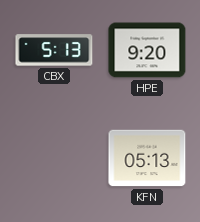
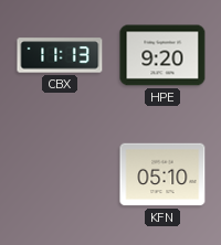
CBX: 5:13 -> 11:13 (60, 55)
KFN: 05:13 -> 05:10 (162, 174)
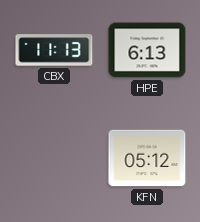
HPE: 9:20 -> 6:13 (147, 50)
KFN: 05:10 -> 05:12 (147, 158)
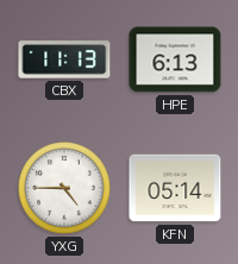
YXG: none -> 4:45 (64, 188)
KFN: 05:12 -> 05:14 (175, 188)
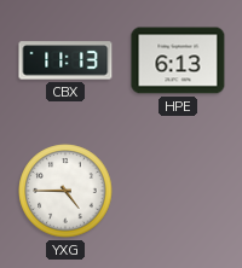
KFN: 05:14 -> none (175, 188)
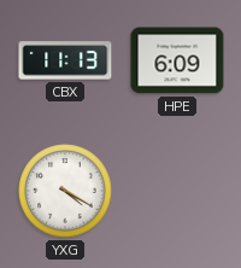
HPE: 6:13 -> 6:09 (177, 60)
YXG: 4:45 -> 4:20 (65, 191)
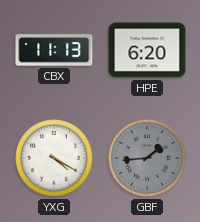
HPE: 6:09 -> 6:20 (147, 50)
GBF: none -> 1:44 (147, 158)
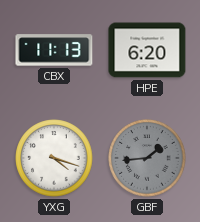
YXG: 4:20 -> 4:18 (54, 158)
